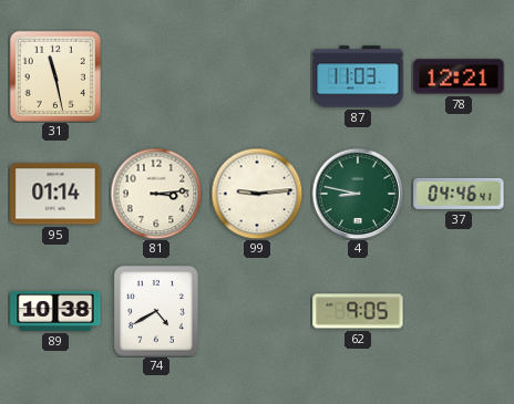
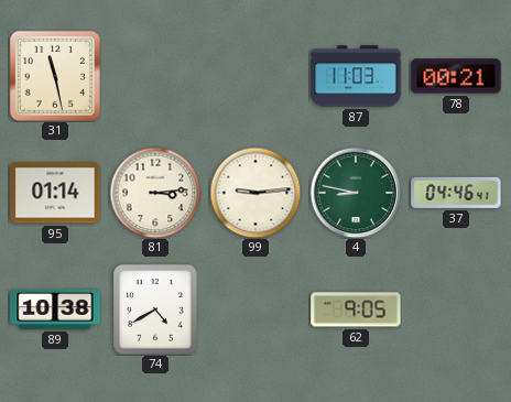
78: 12:21 -> 00:21 (456, 76)
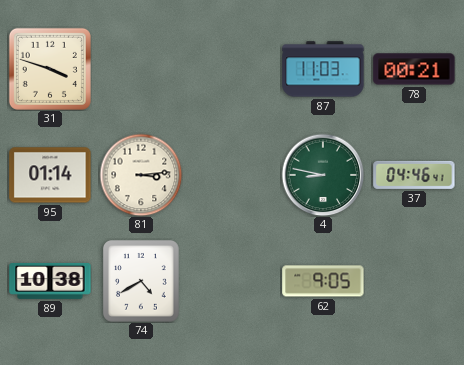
31: 11:28 -> 3:48 (50, 69)
99: 9:14 -> none (255, 193)
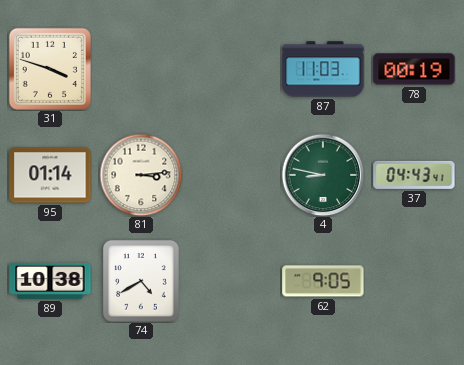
78: 00:21 -> 00:19 (414, 69)
37: 04:46 -> 04:43 (414, 175)
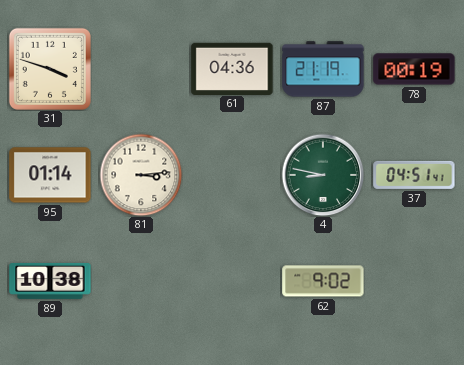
61: none -> 04:36 (232, 68)
87: 11:03 -> 21:19 (323, 69)
37: 04:43 -> 04:51 (414, 175)
74: 4:40 -> none (141, 282)
62: 9:05 -> 9:02 (323, 281)
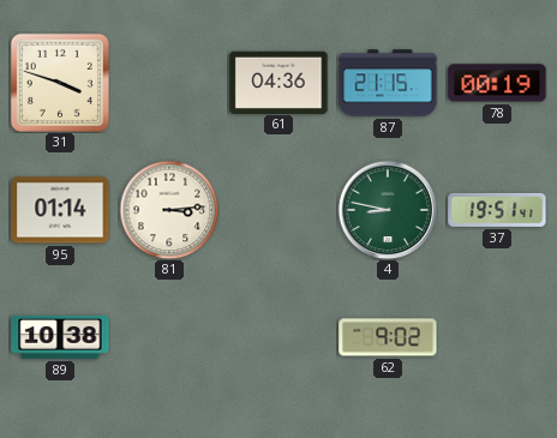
87: 21:19 -> 21:15 (388, 83)
37: 04:51 -> 19:51 (497, 210)
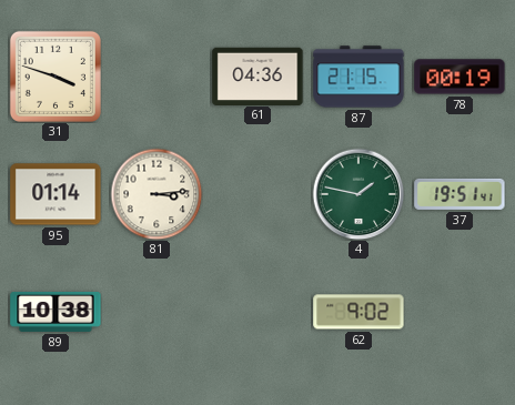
4: 8:47 -> 1:47 (359, 194)
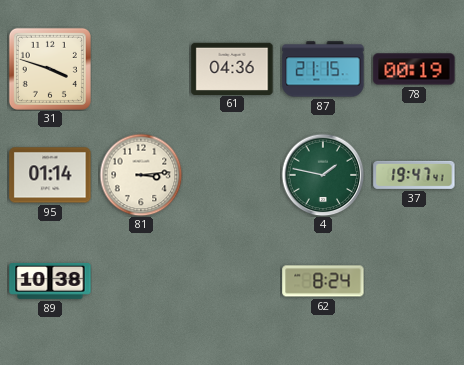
37: 19:51 -> 19:47 (414, 175)
62: 9:02 -> 8:24 (323, 281)
